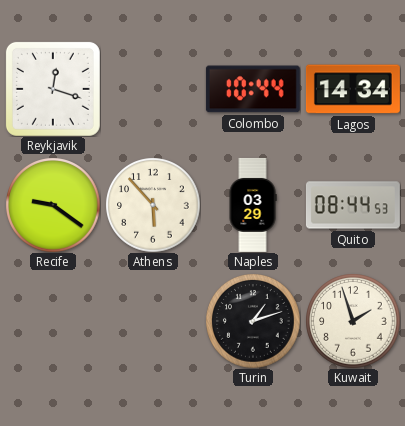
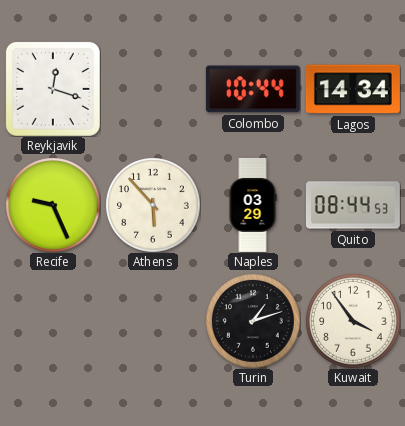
Recife: 9:21 -> 9:26 (53, 205)
Kuwait: 1:57 -> 3:54 (353, 321)
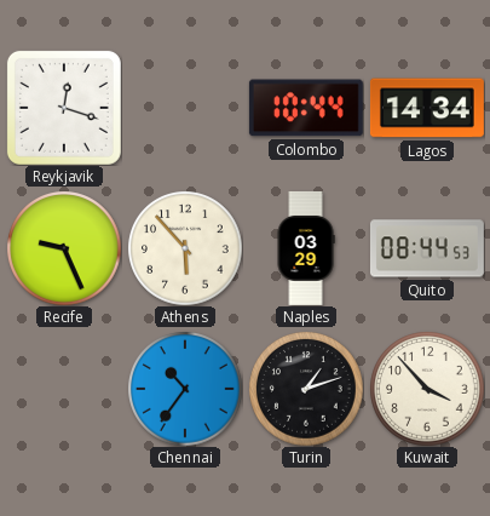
Chennai: none -> 10:36 (185, 389)
Kuwait: 3:54 -> 3:53 (427, 389)
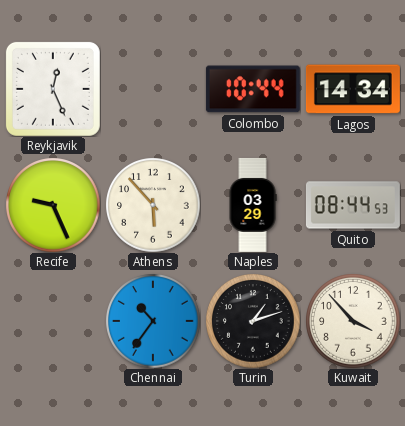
Reykjavik: 12:18 -> 12:26 (53, 89)
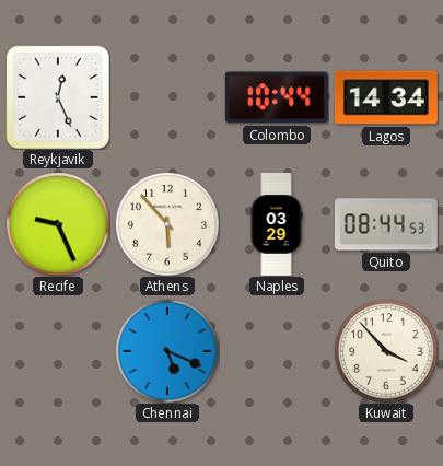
Chennai: 10:36 -> 5:19 (167, 351)
Turin: 1:12 -> none (253, 321)
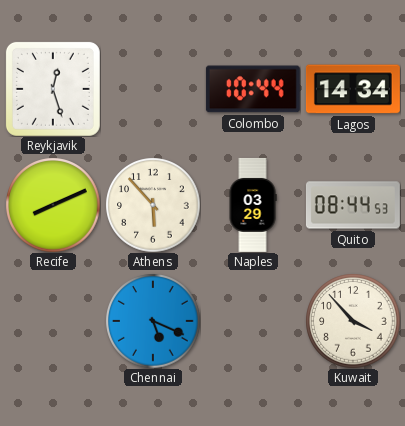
Reykjavik: 12:26 -> 12:27 (53, 89)
Recife: 9:26 -> 8:11 (53, 205)
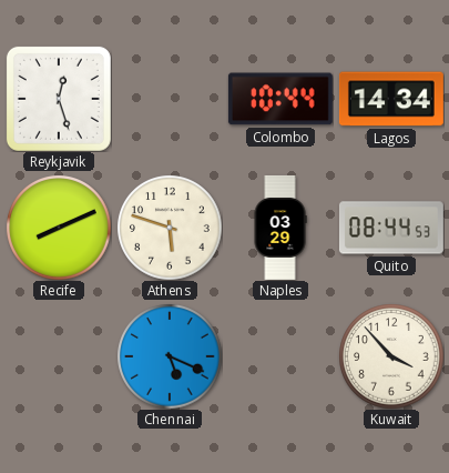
Athens: 5:53 -> 5:48 (170, 228)
